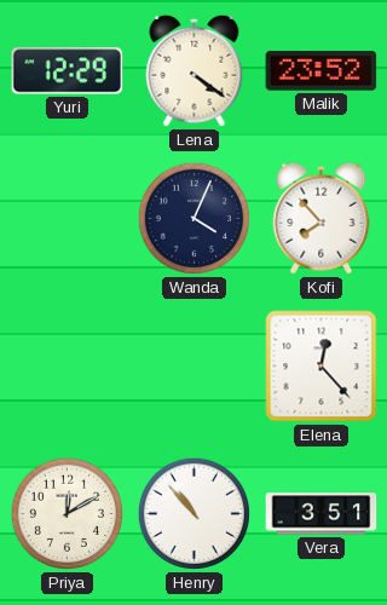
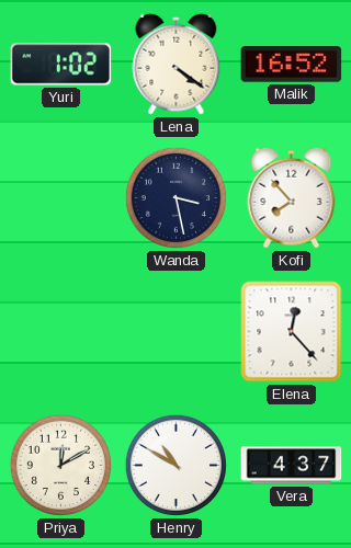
Yuri: 12:29 -> 1:02 (61, 65)
Malik: 23:52 -> 16:52 (292, 65)
Wanda: 4:04 -> 3:28 (175, 197)
Henry: 10:53 -> 10:50 (175, 465)
Vera: 3:51 -> 4:37 (292, 466)
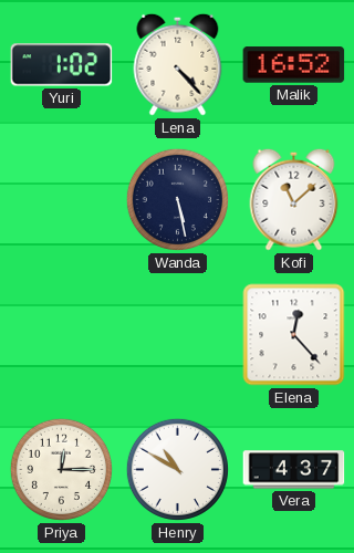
Lena: 4:21 -> 4:23 (178, 64)
Wanda: 3:28 -> 5:28 (177, 199)
Kofi: 7:53 -> 11:08 (294, 199)
Priya: 12:10 -> 12:15 (61, 469)
